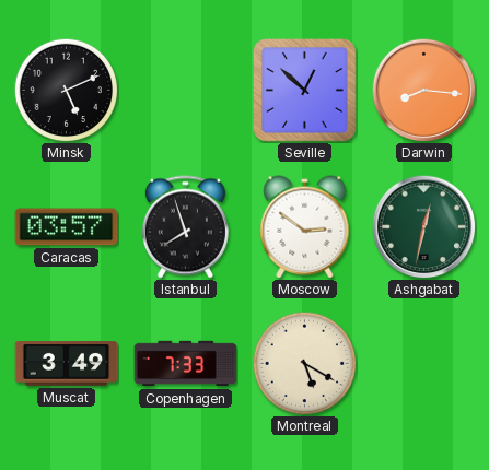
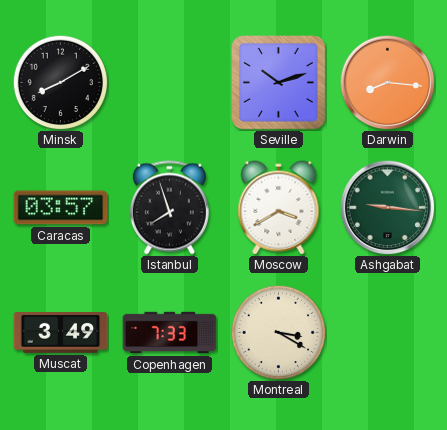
Minsk: 5:11 -> 8:10 (60, 82)
Seville: 12:52 -> 10:12 (279, 83)
Moscow: 2:51 -> 3:40 (279, 208)
Ashgabat: 12:32 -> 9:16 (387, 207)
Montreal: 5:20 -> 3:20 (278, 332)
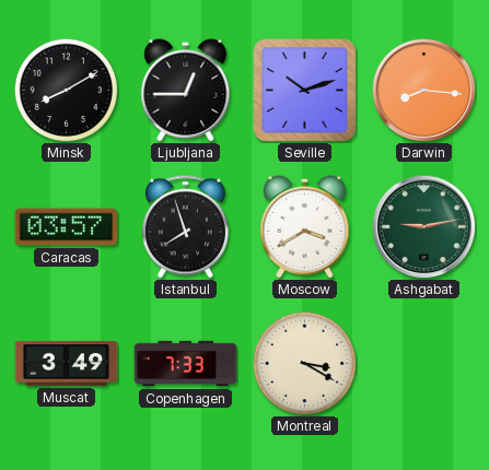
Ljubljana: none -> 12:45 (186, 91)
Ashgabat: 9:16 -> 9:13 (423, 226)
